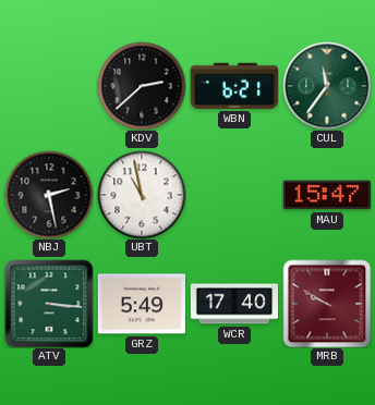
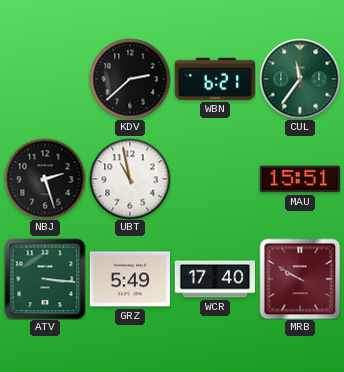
NBJ: 2:28 -> 2:27 (45, 179)
MAU: 15:47 -> 15:51 (299, 179)
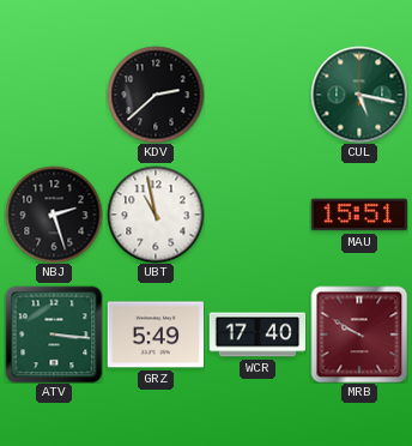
WBN: 6:21 -> none (214, 79)
CUL: 11:36 -> 5:17 (359, 95)
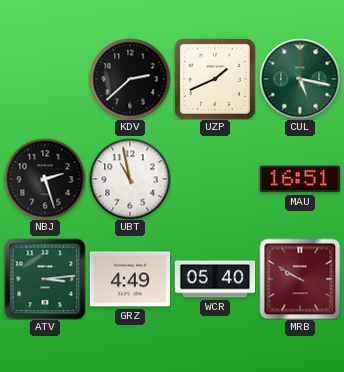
UZP: none -> 1:41 (215, 79)
MAU: 15:51 -> 16:51 (299, 179)
ATV: 3:16 -> 3:14 (45, 279)
GRZ: 5:49 -> 4:49 (129, 279)
WCR: 17:40 -> 05:40 (215, 279)
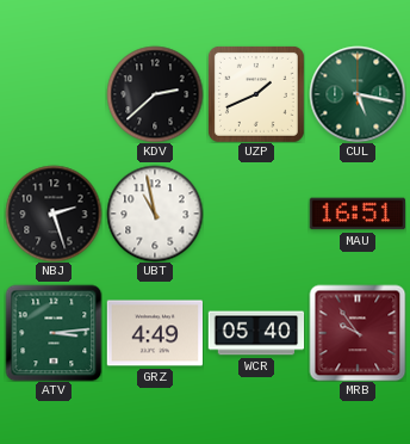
MRB: 9:50 -> 9:54 (358, 333)
